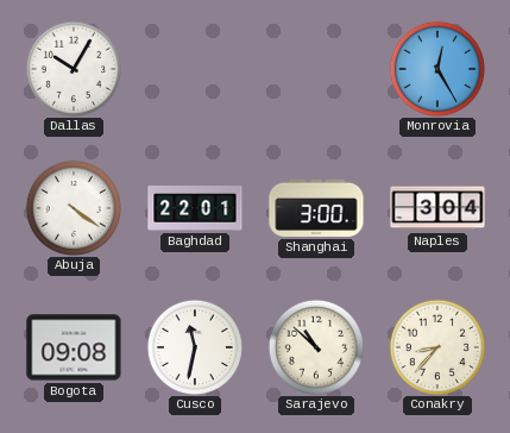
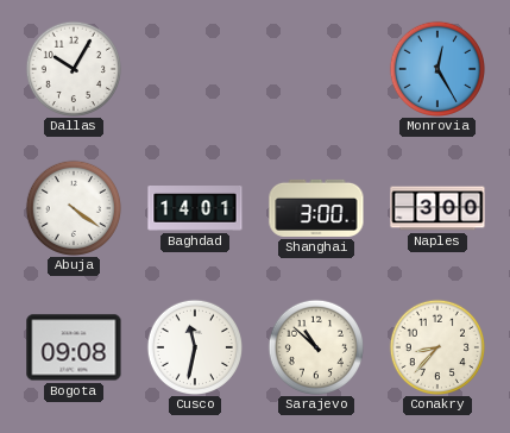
Baghdad: 22:01 -> 14:01 (195, 209)
Naples: 3:04 -> 3:00 (437, 208)
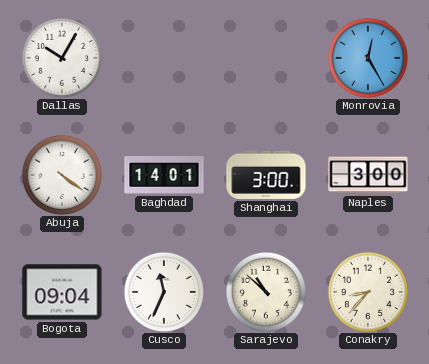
Bogota: 09:08 -> 09:04 (62, 292)
Cusco: 11:32 -> 11:34 (163, 291)
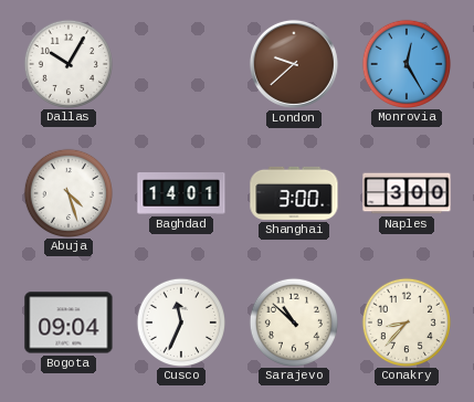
London: none -> 9:38 (294, 64)
Abuja: 4:21 -> 4:27 (67, 192)
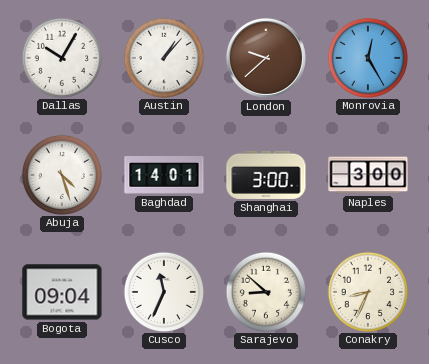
Austin: none -> 1:07 (163, 57)
Sarajevo: 10:52 -> 8:52 (265, 291)
Conakry: 8:37 -> 8:34 (367, 291)
